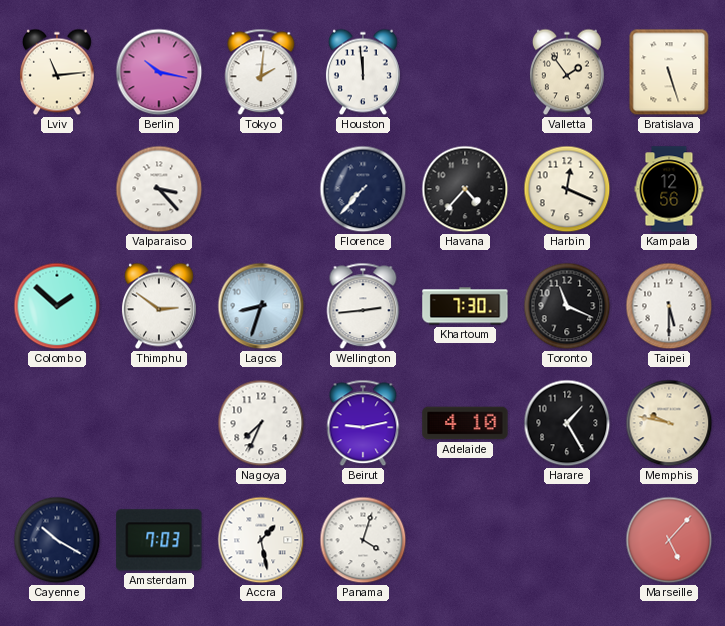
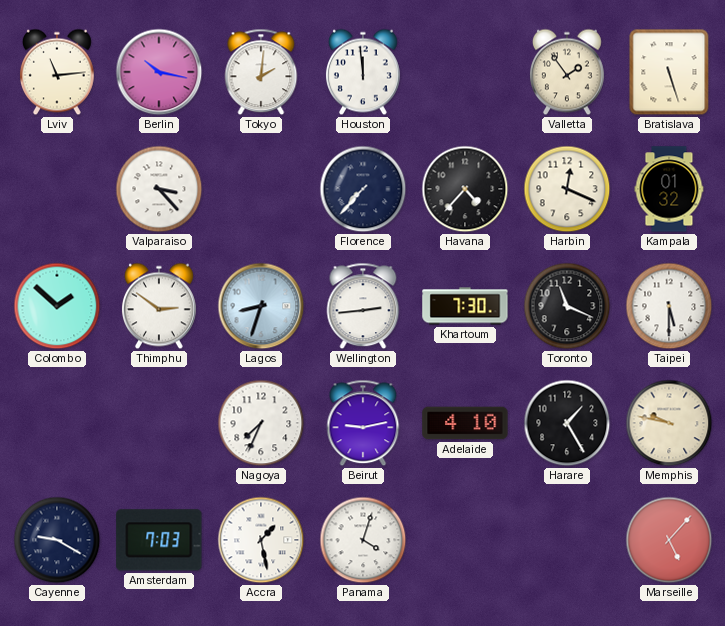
Kampala: 12:56 -> 01:32 (669, 189)
Cayenne: 10:20 -> 9:20 (57, 540)
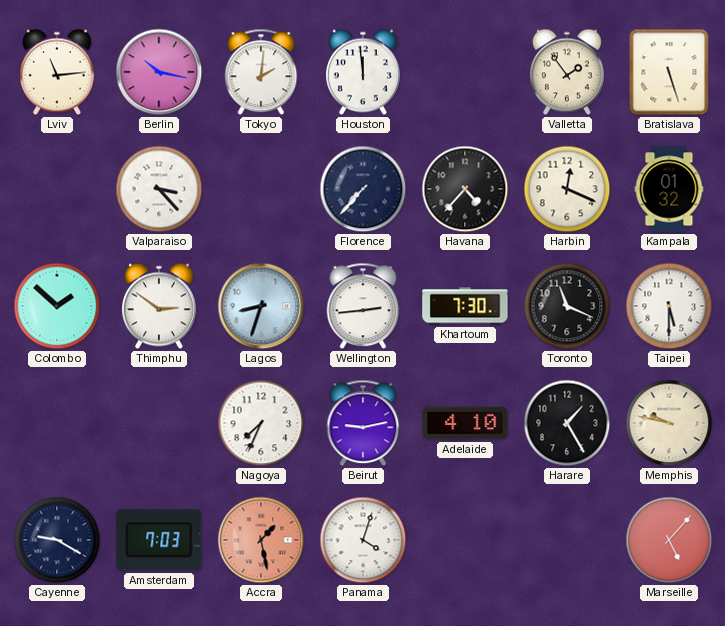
Accra dial: white -> salmon (261, 540)
